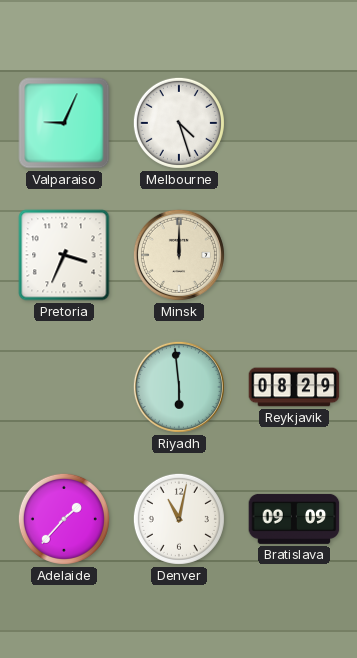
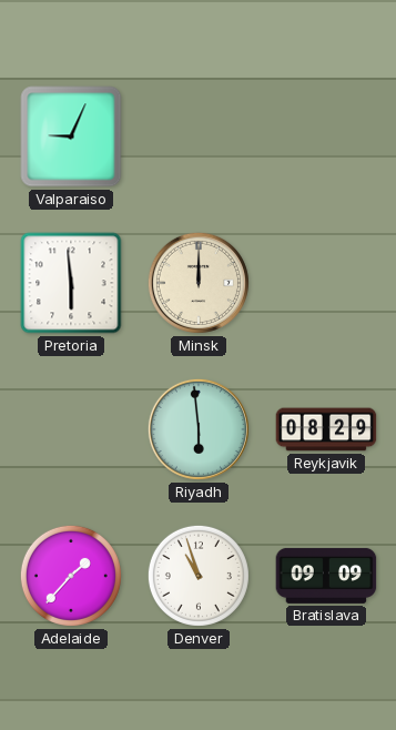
Melbourne: 4:27 -> none (179, 123)
Pretoria: 3:34 -> 5:59 (71, 283)
Denver: 11:02 -> 10:57 (199, 576)
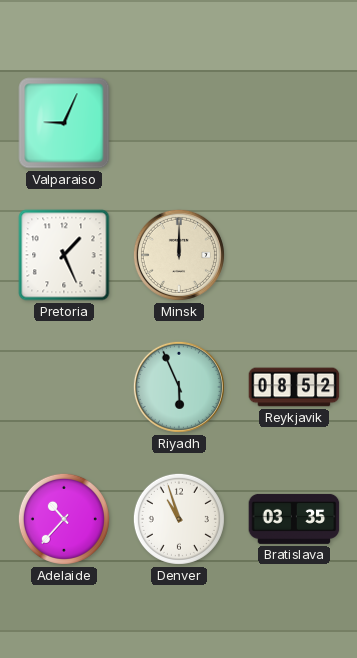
Pretoria: 5:59 -> 1:26 (64, 255)
Riyadh: 5:59 -> 5:56 (179, 387)
Reykjavik: 08:29 -> 08:52 (294, 387)
Adelaide: 1:37 -> 10:37 (64, 519)
Bratislava: 09:09 -> 03:35 (294, 519)
